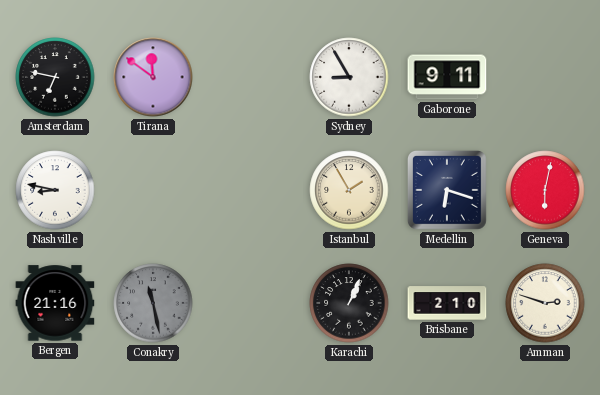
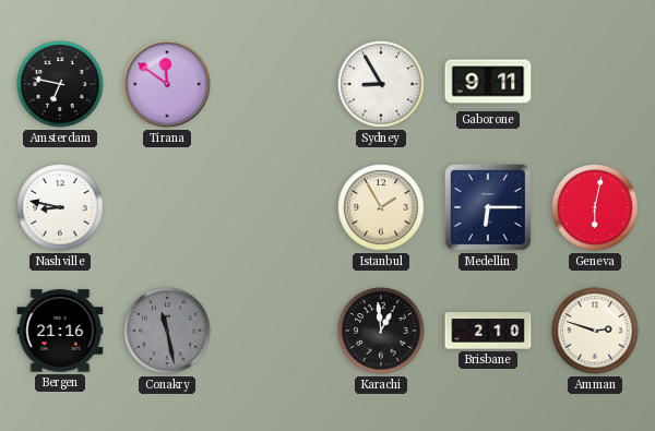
Medellin: 6:18 -> 6:15 (488, 207)
Karachi: 1:04 -> 12:59 (381, 331)
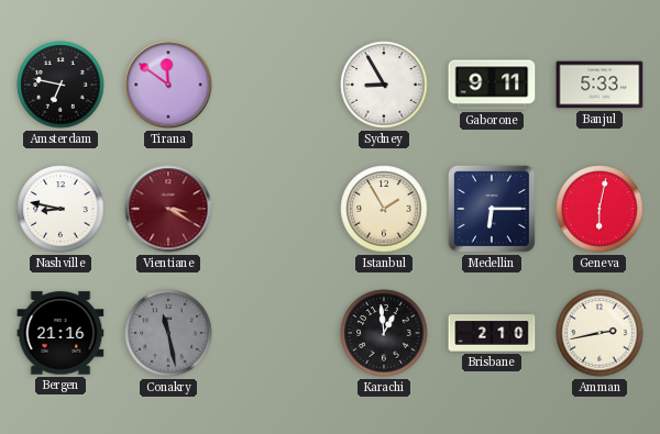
Banjul: none -> 5:33 (599, 85)
Vientiane: none -> 3:20 (168, 209)
Amman: 2:48 -> 2:43 (599, 333)
